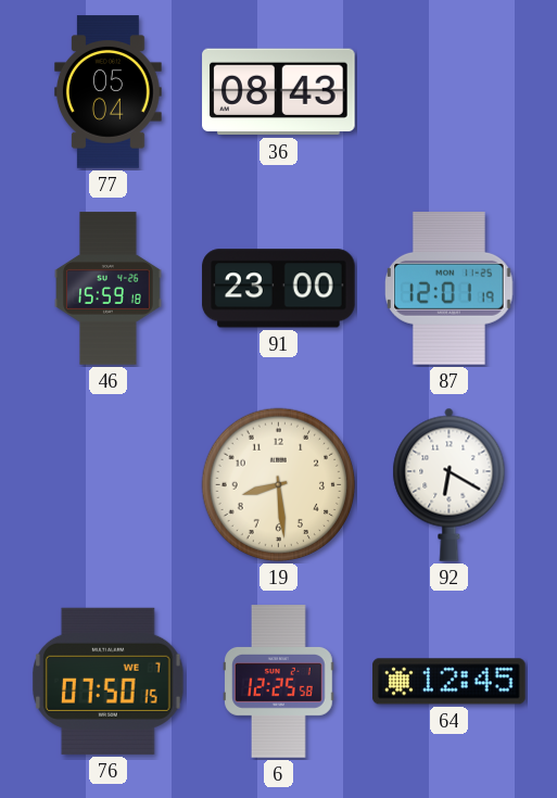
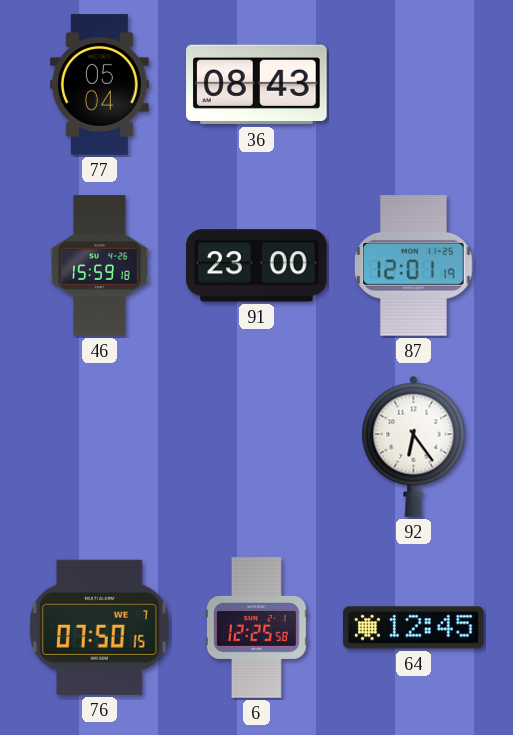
19: 8:29 -> none (279, 485)
92: 6:20 -> 6:24 (414, 446)
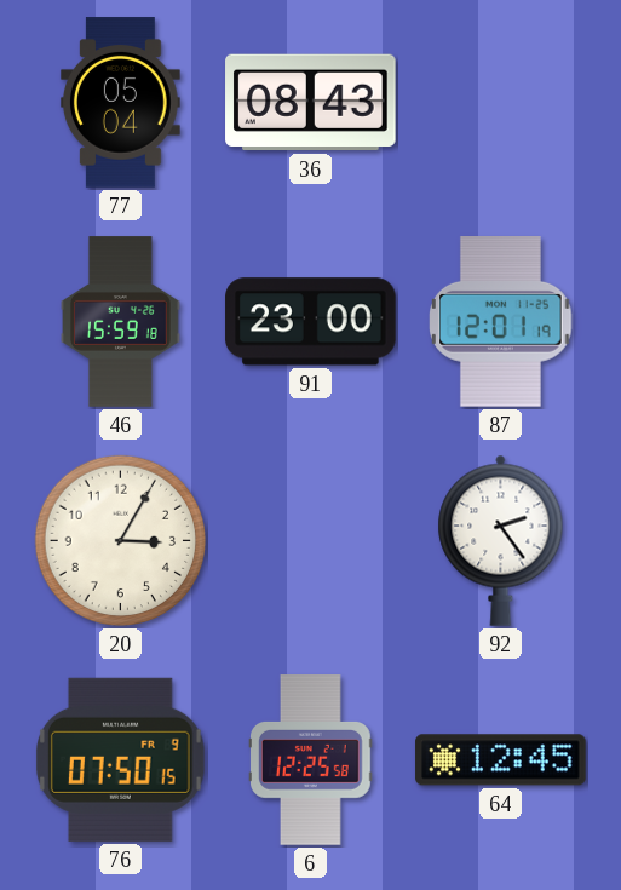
20: none -> 3:05 (121, 541)
92: 6:24 -> 2:24 (501, 540)
76 date: WE 7 -> FR 9 (121, 759)
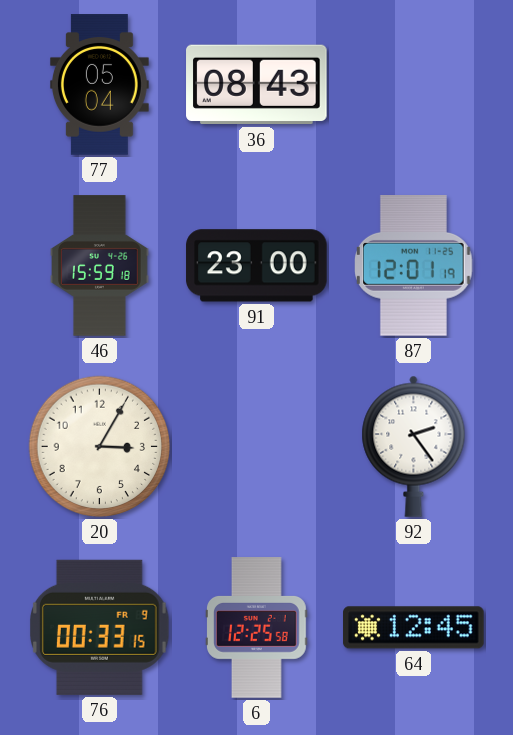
76: 07:50 -> 00:33 (100, 627)
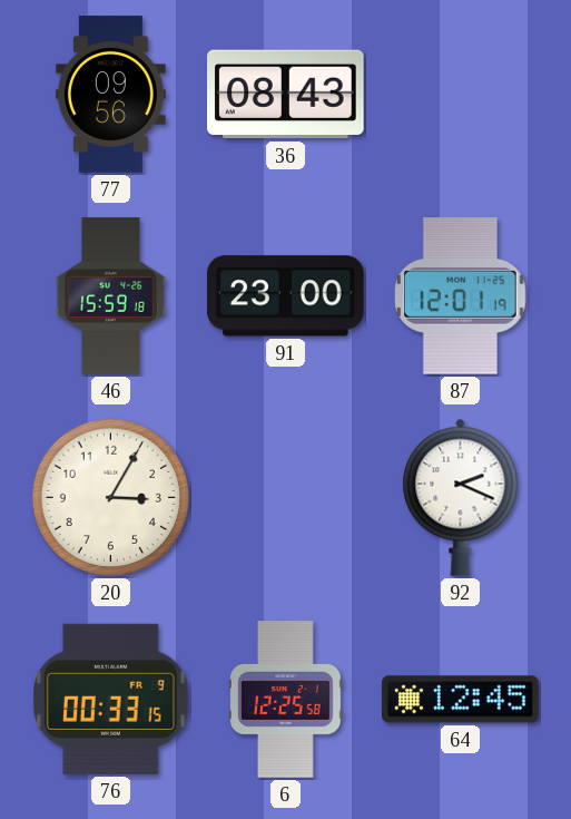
77: 05:04 -> 09:56 (110, 95)
92: 2:24 -> 2:19 (461, 497)
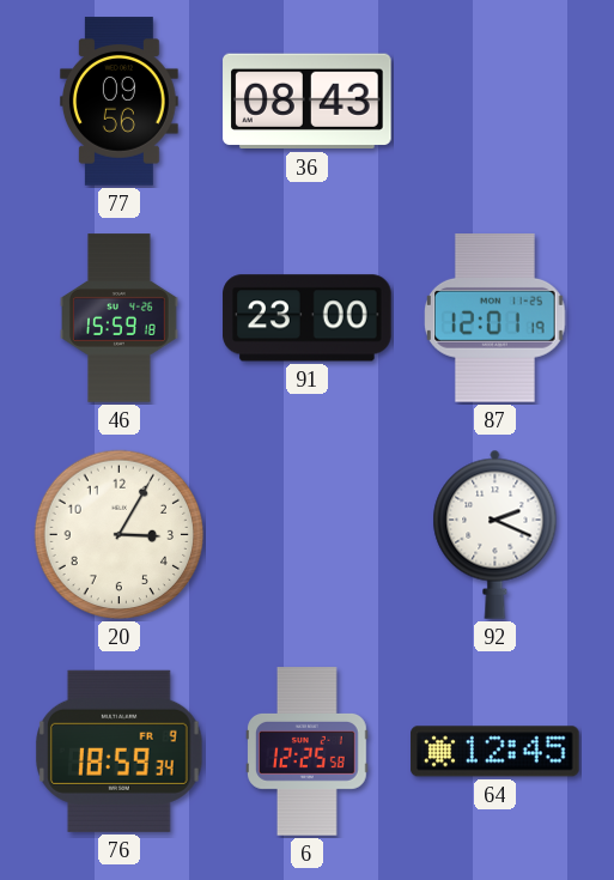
76: 00:33 -> 18:59 (120, 751)
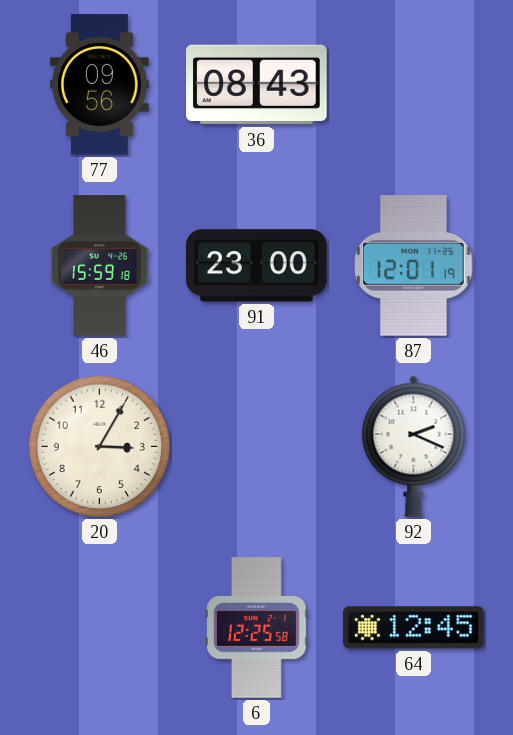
76: 18:59 -> none (120, 751)
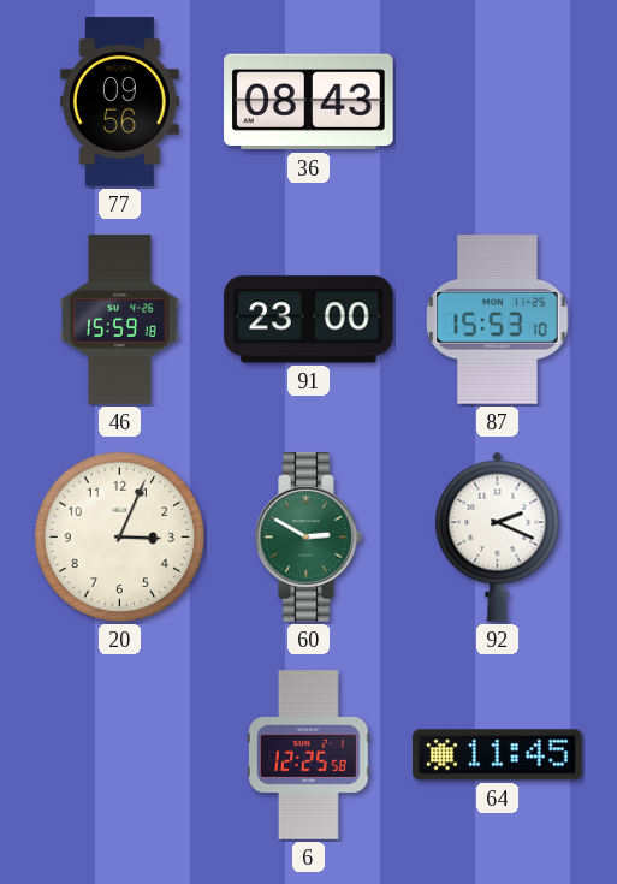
87: 12:01 -> 15:53 (498, 320)
20: 3:05 -> 3:04 (120, 538)
60: none -> 2:50 (309, 538)
64: 12:45 -> 11:45 (498, 755)
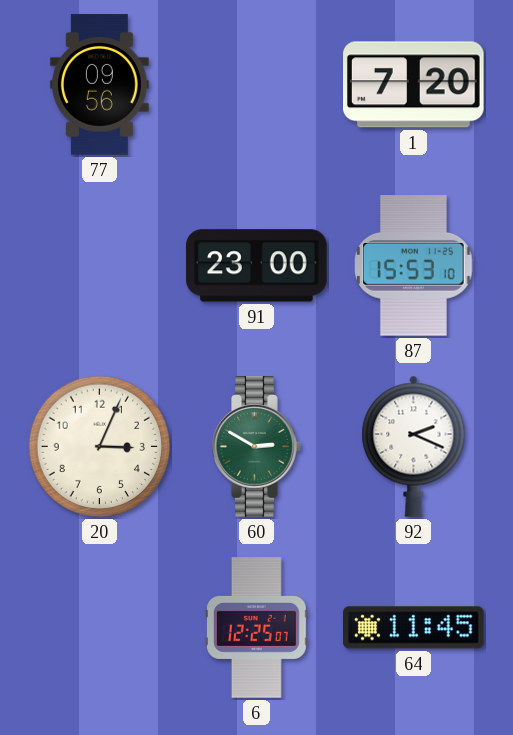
36: 08:43 -> none (309, 102)
1: none -> 7:20 (414, 85)
46: 15:59 -> none (120, 320)
6: 12:25:58 -> 12:25:07 (257, 628)
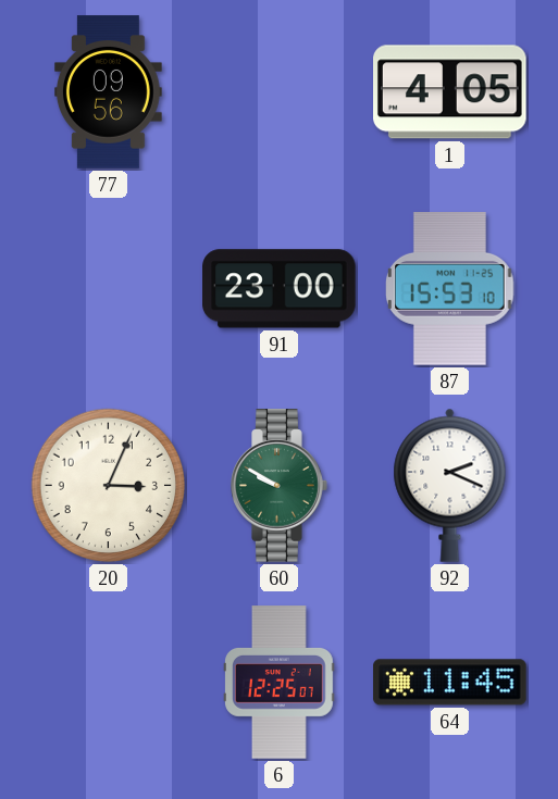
1: 7:20 -> 4:05 (450, 92)
60: 2:50 -> 9:50 (280, 486)
